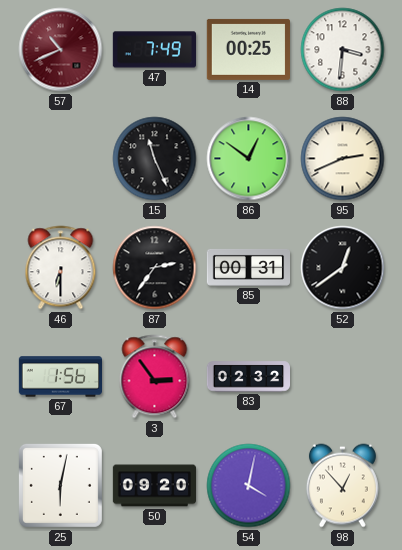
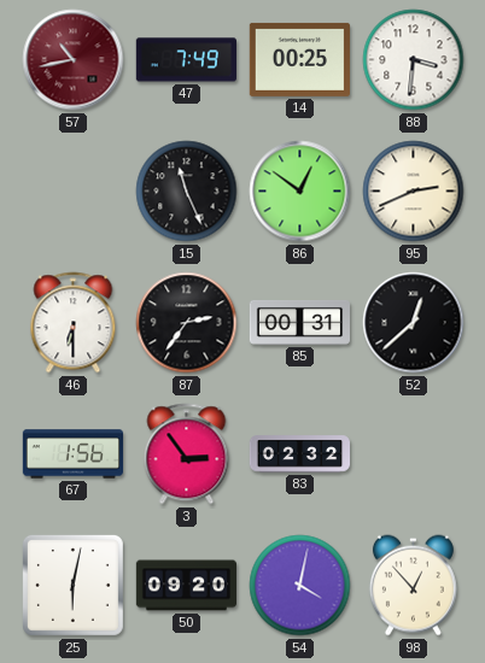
57: 10:41 -> 10:43 (74, 60)
52: 12:39 -> 12:38 (414, 323)
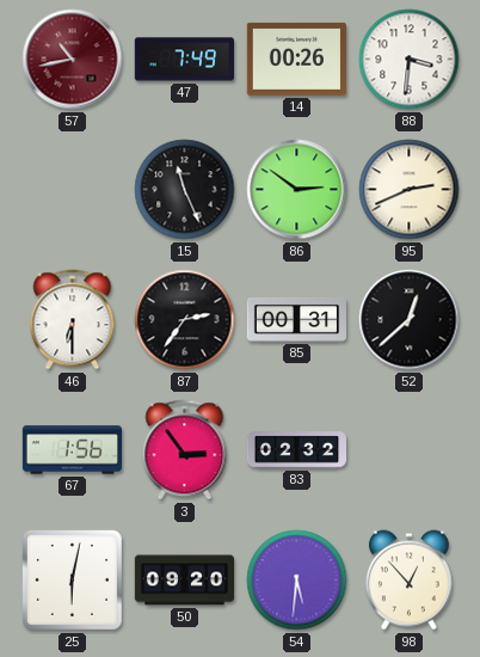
14: 00:25 -> 00:26 (296, 59)
86: 12:51 -> 2:51 (297, 190)
54: 4:02 -> 5:31 (297, 581)
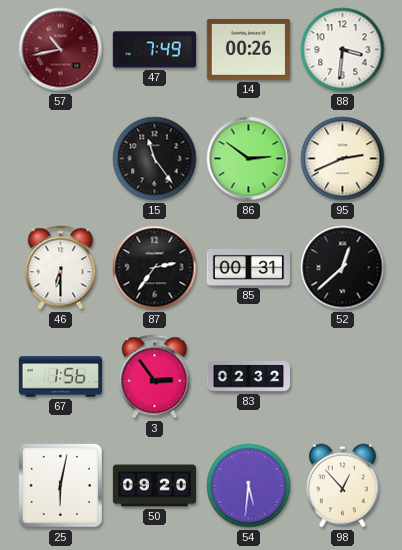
15: 11:26 -> 11:24 (155, 159)
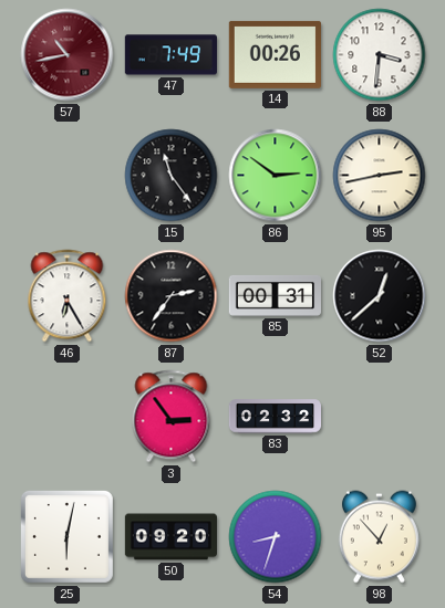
95: 2:41 -> 2:43 (380, 176)
46: 6:30 -> 6:25 (68, 296)
67: 1:56 -> none (60, 377)
54: 5:31 -> 8:33 (276, 537)
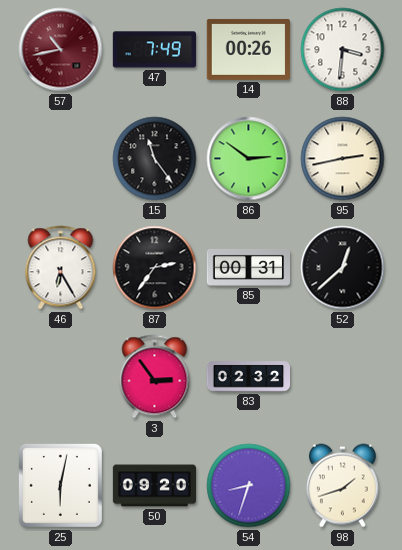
98: 12:53 -> 1:42 (342, 486)
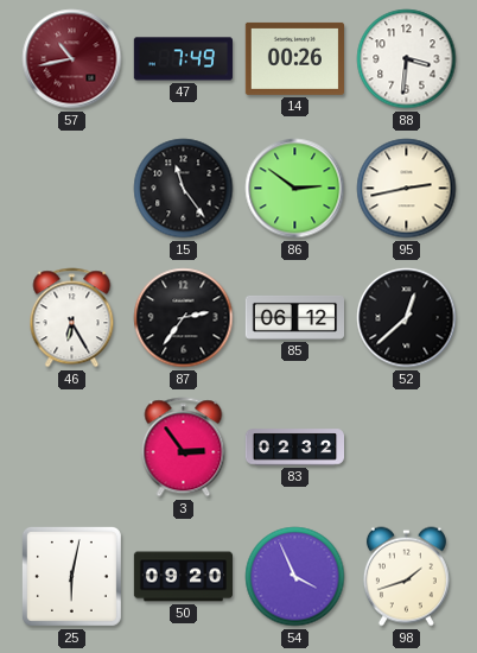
85: 00:31 -> 06:12 (295, 317)
54: 8:33 -> 3:56 (295, 577)
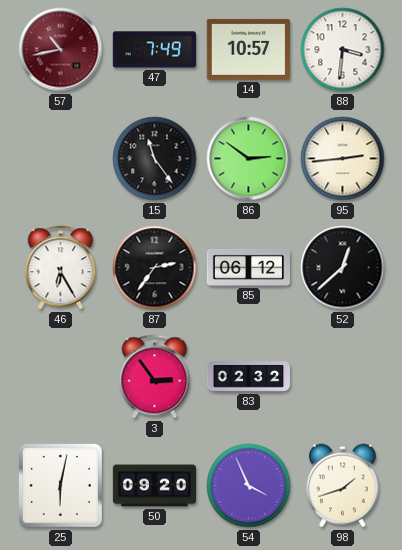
14: 00:26 -> 10:57 (248, 49)
95: 2:43 -> 2:44 (343, 159)
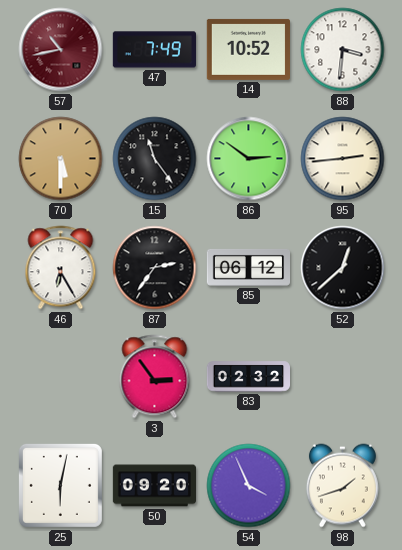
14: 10:57 -> 10:52 (248, 49)
70: none -> 5:30 (61, 159)
